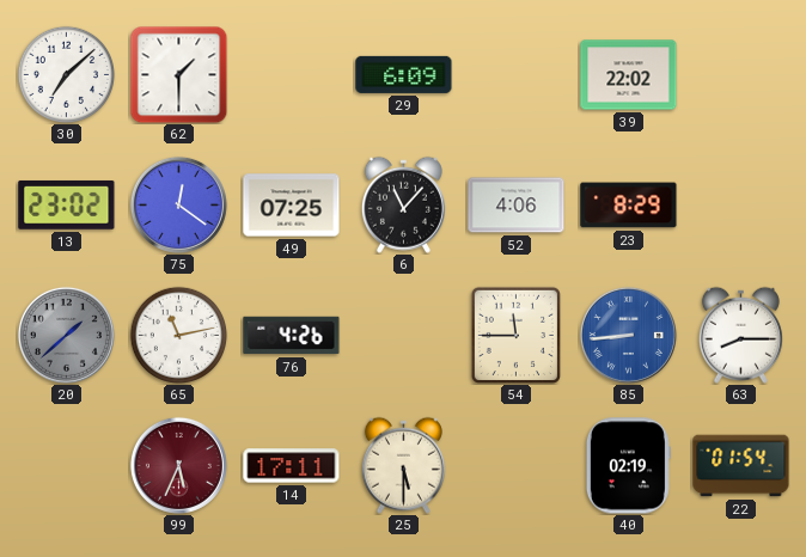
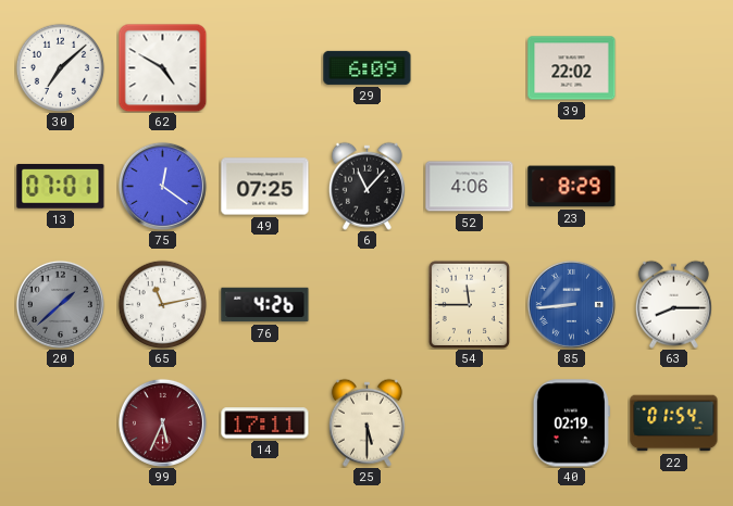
62: 1:30 -> 4:50 (162, 67)
13: 23:02 -> 07:01 (61, 186)
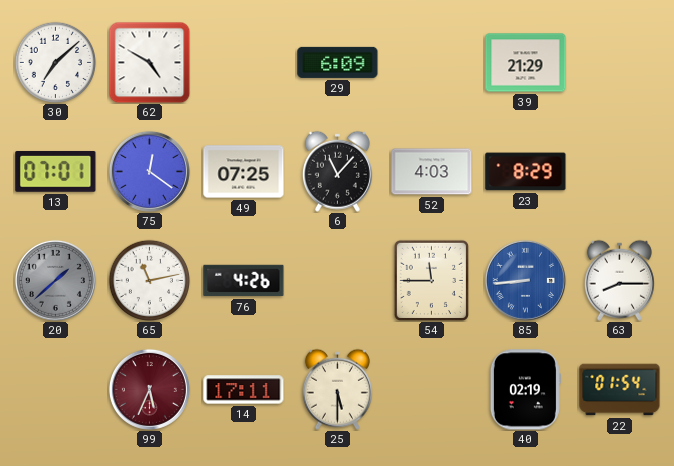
39: 22:02 -> 21:29 (526, 63)
52: 4:06 -> 4:03 (432, 172)
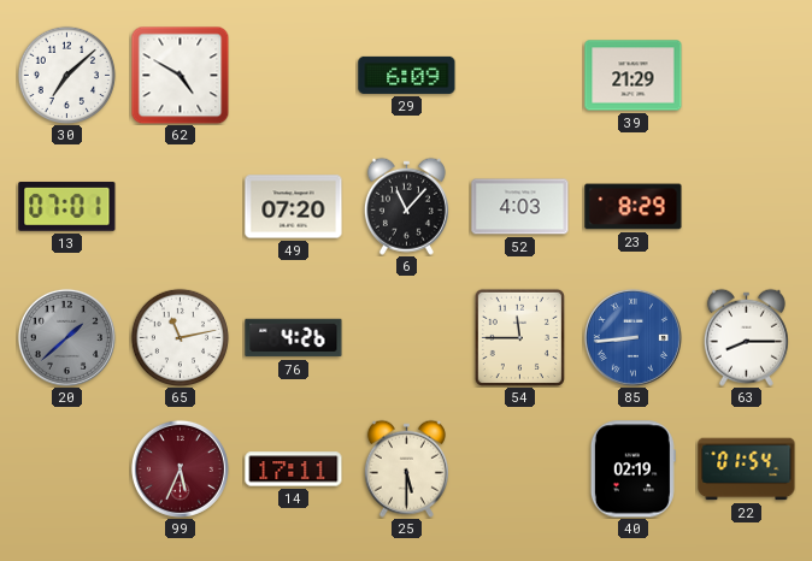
75: 12:21 -> none (149, 171)
49: 07:25 -> 07:20 (294, 207)
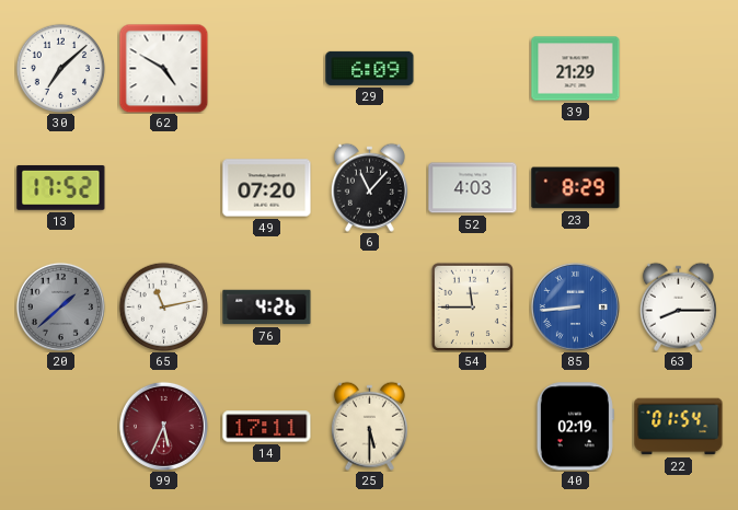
13: 07:01 -> 17:52 (61, 187)
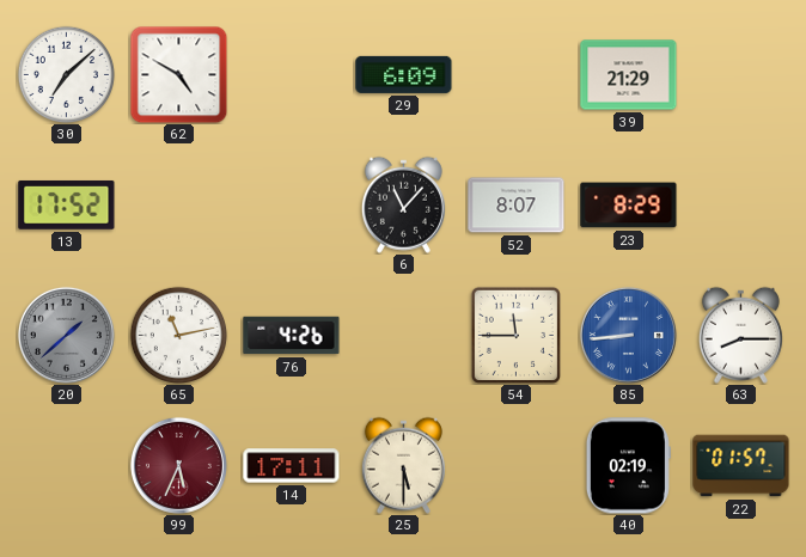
49: 07:20 -> none (267, 188)
52: 4:03 -> 8:07 (517, 206)
22: 01:54 -> 01:57 (741, 466)
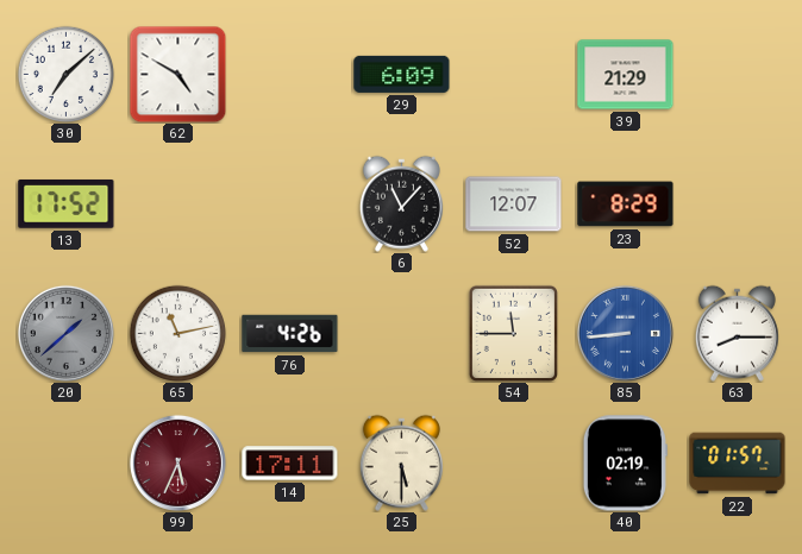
52: 8:07 -> 12:07 (514, 204)
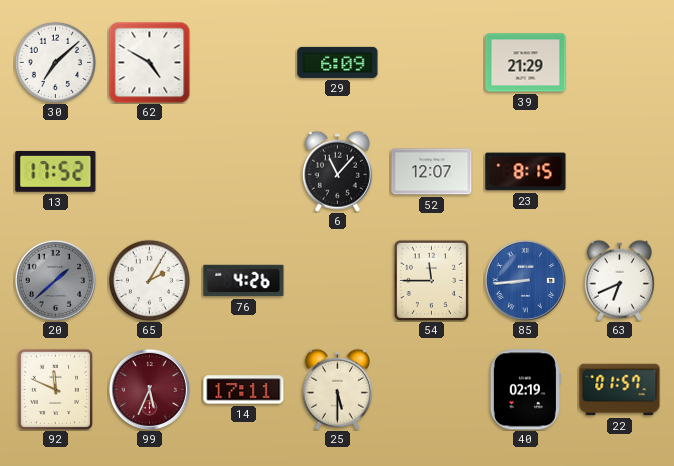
23: 8:29 -> 8:15 (526, 172)
65: 11:13 -> 2:05 (149, 280)
63: 8:15 -> 6:41 (619, 280)
92: none -> 11:49 (55, 389)
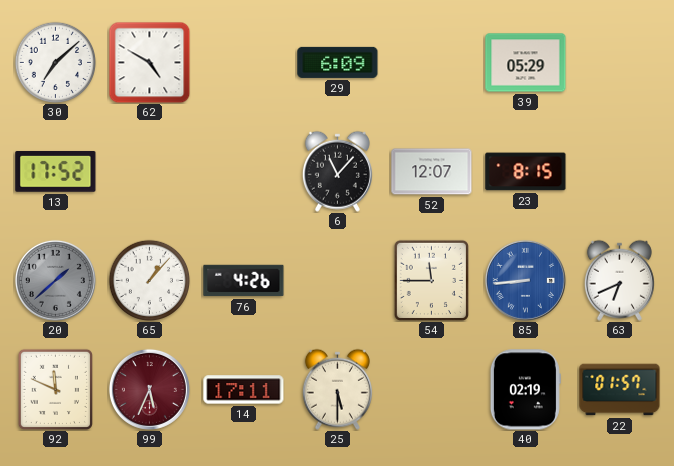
39: 21:29 -> 05:29 (526, 63)
65: 2:05 -> 1:07 (149, 280)
